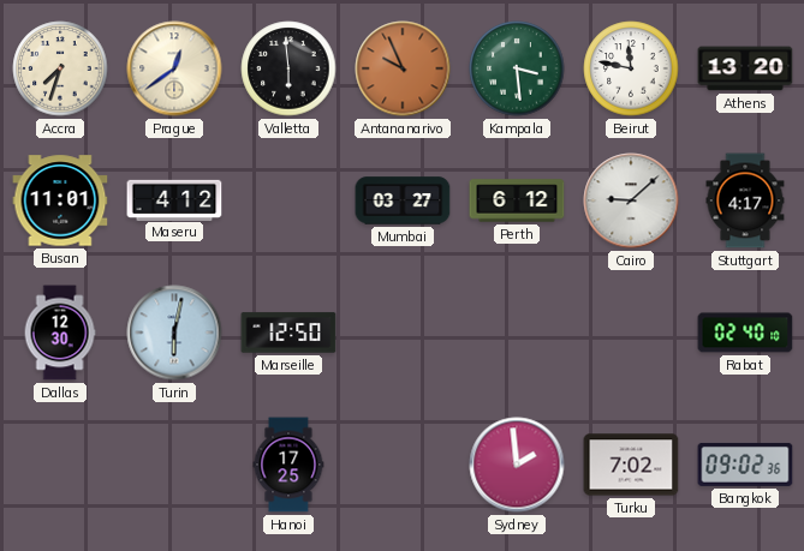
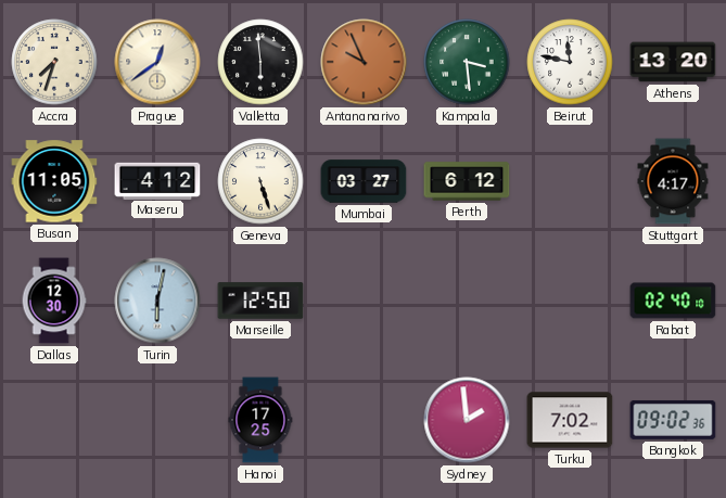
Busan: 11:01 -> 11:05 (54, 181)
Geneva: none -> 5:27 (260, 181)
Cairo: 9:08 -> none (631, 200)
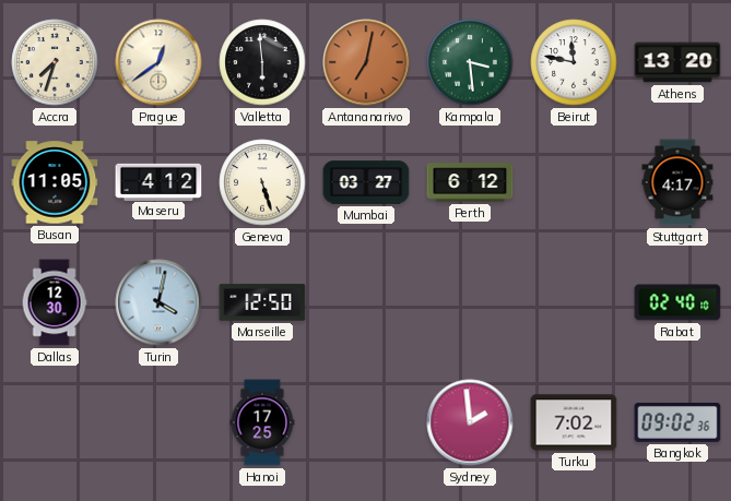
Antananarivo: 9:56 -> 7:02 (366, 62)
Turin: 6:02 -> 4:02 (158, 302)
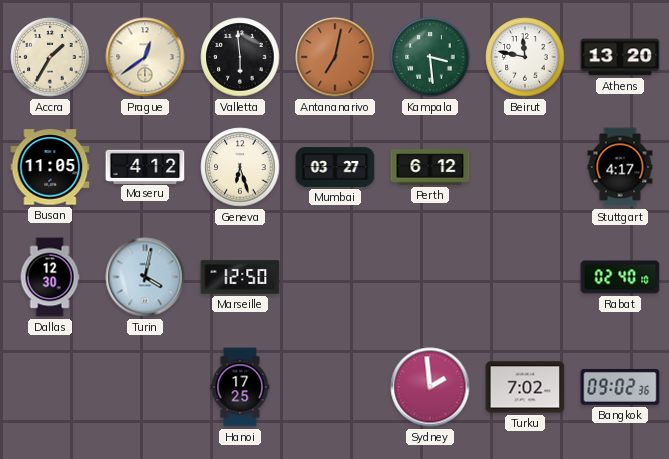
Accra: 7:33 -> 1:35 (50, 57)
Geneva: 5:27 -> 6:27 (240, 167)
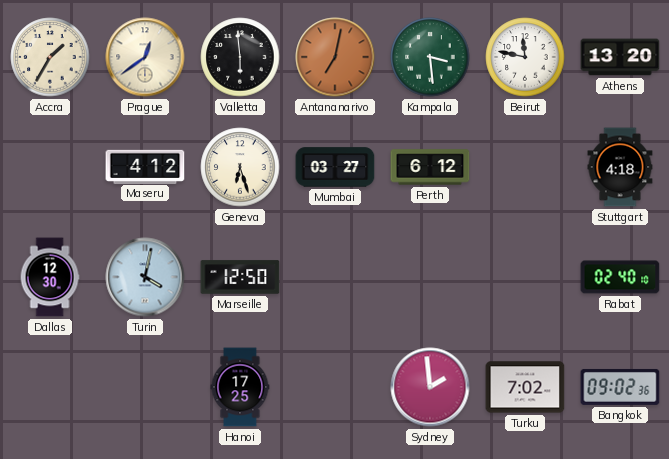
Busan: 11:05 -> none (50, 167)
Stuttgart: 4:17 -> 4:18 (620, 167)
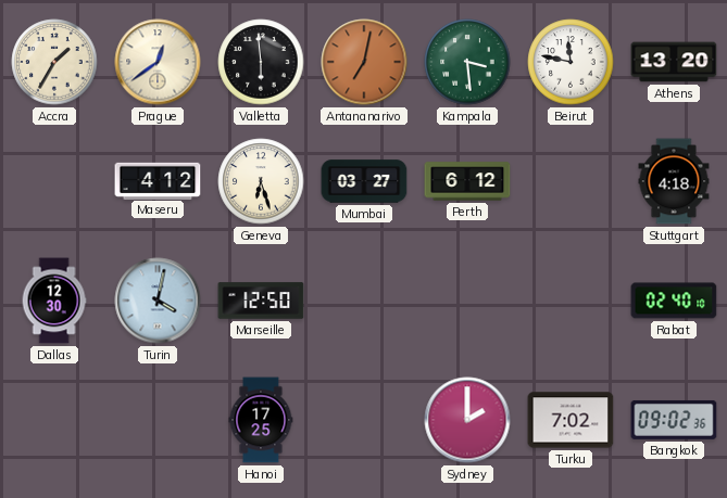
Sydney: 1:59 -> 2:00 (467, 420)
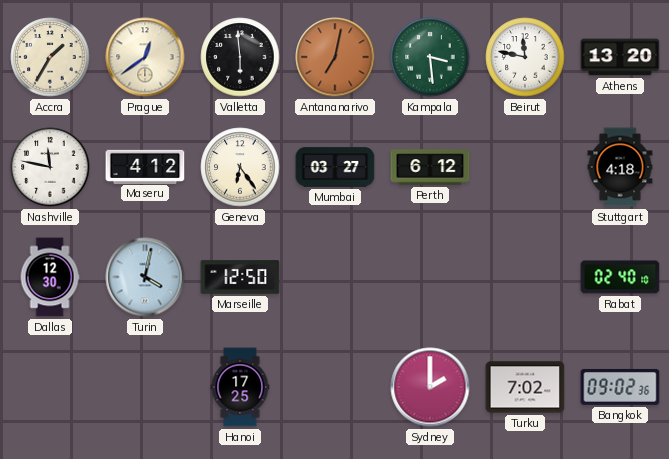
Nashville: none -> 11:47 (50, 167)
Geneva: 6:27 -> 6:24 (240, 167)
